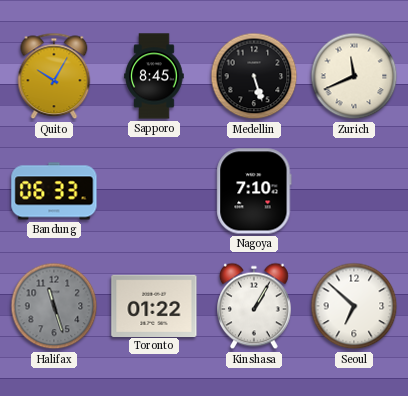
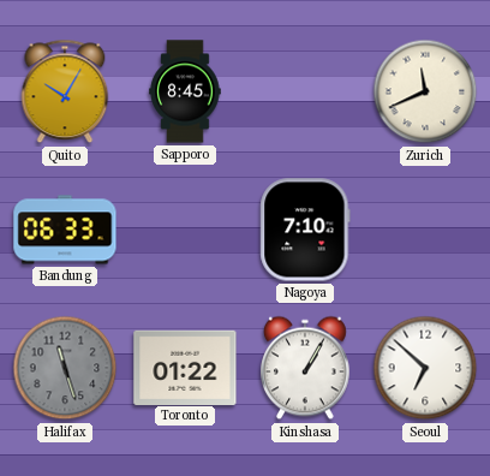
Medellin: 5:27 -> none (254, 76)
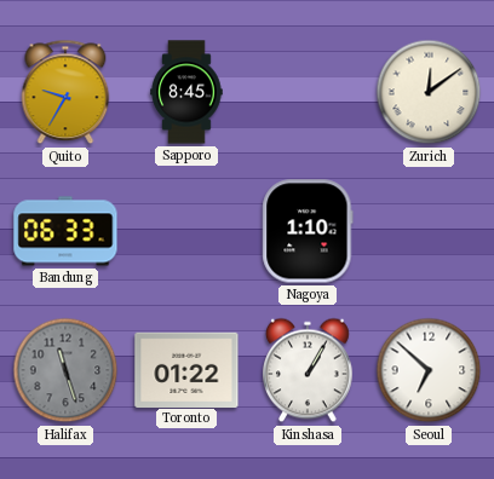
Quito: 10:05 -> 9:35 (65, 92)
Zurich: 11:41 -> 12:09 (429, 92)
Nagoya: 7:10 -> 1:10 (308, 231)
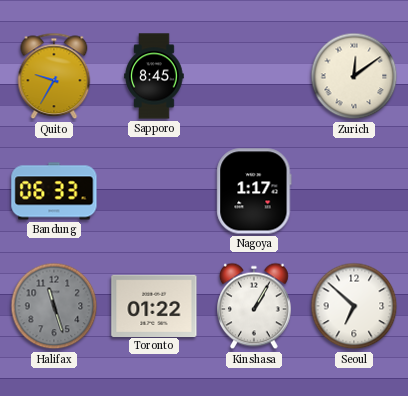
Nagoya: 1:10 -> 1:17 (254, 191)
